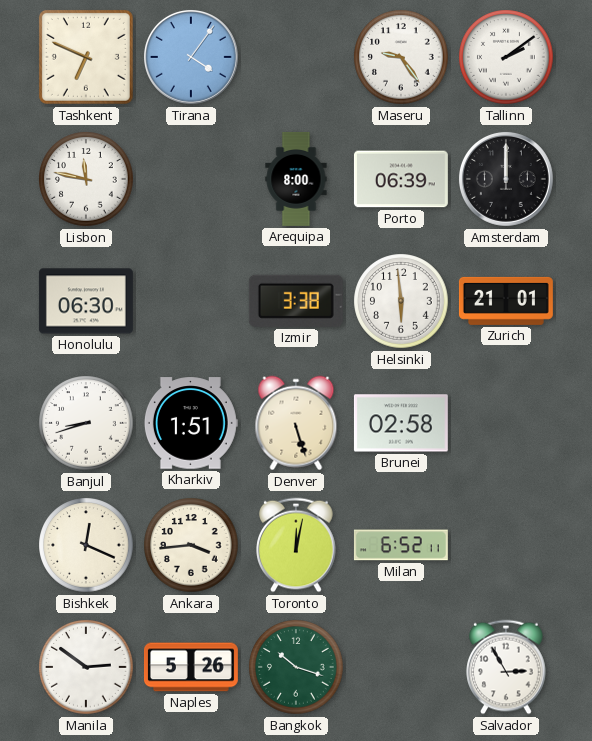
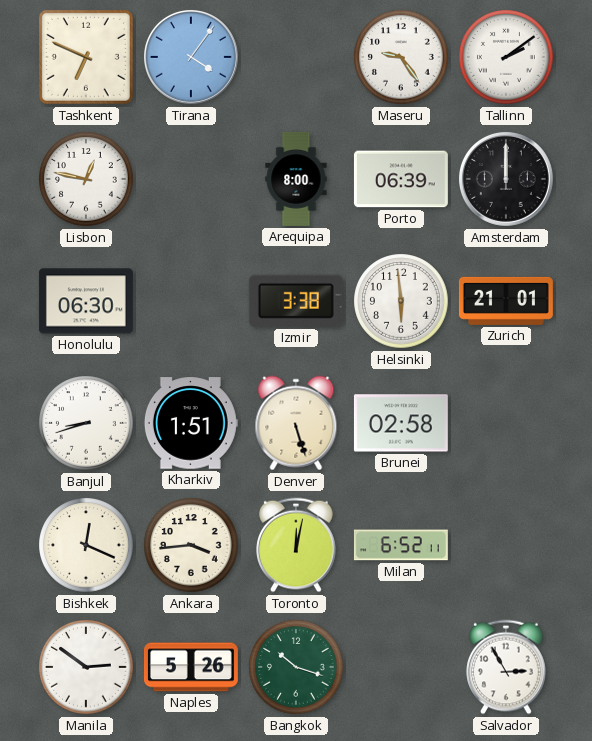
Lisbon: 11:47 -> 12:47 (86, 179)
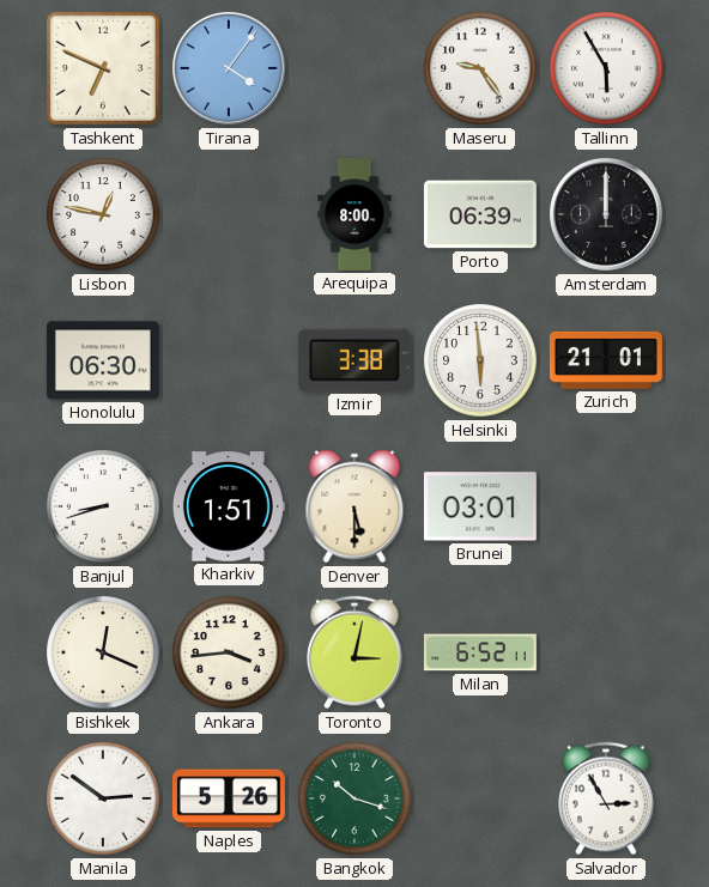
Tallinn: 2:09 -> 5:55 (606, 68)
Denver: 5:27 -> 5:30 (354, 506)
Brunei: 02:58 -> 03:01 (480, 506)
Toronto: 12:02 -> 3:02 (354, 652)
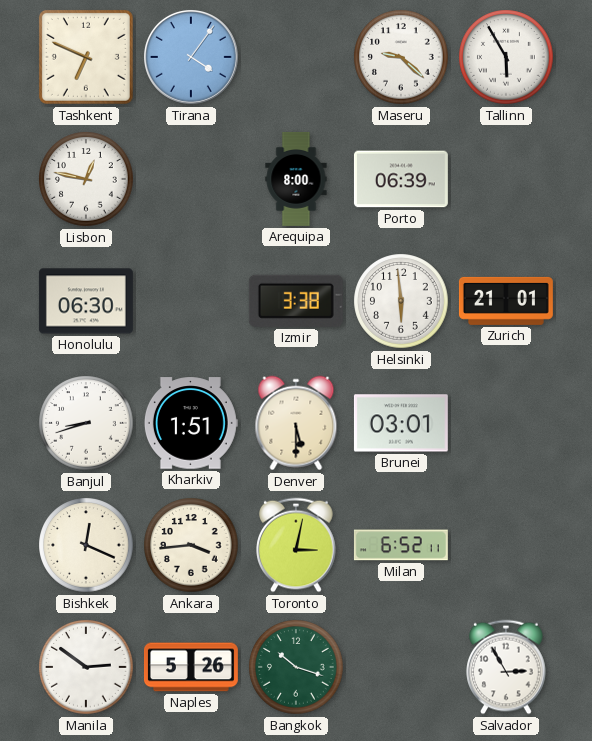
Maseru: 9:24 -> 9:22 (401, 57)
Amsterdam: 12:00 -> none (606, 214)
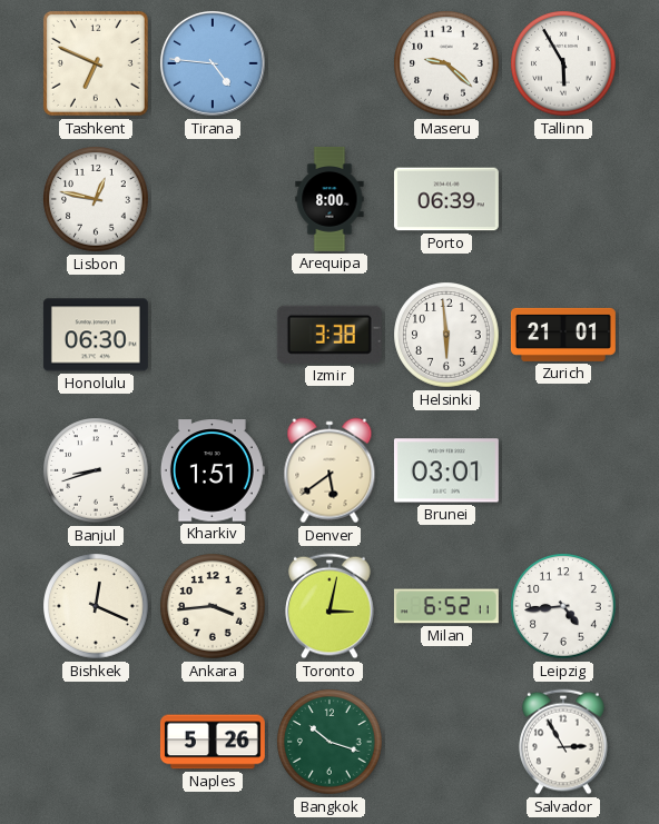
Tirana: 4:06 -> 4:46 (213, 63)
Denver: 5:30 -> 5:39 (329, 470)
Leipzig: none -> 4:44 (563, 606)
Manila: 2:51 -> none (86, 667)
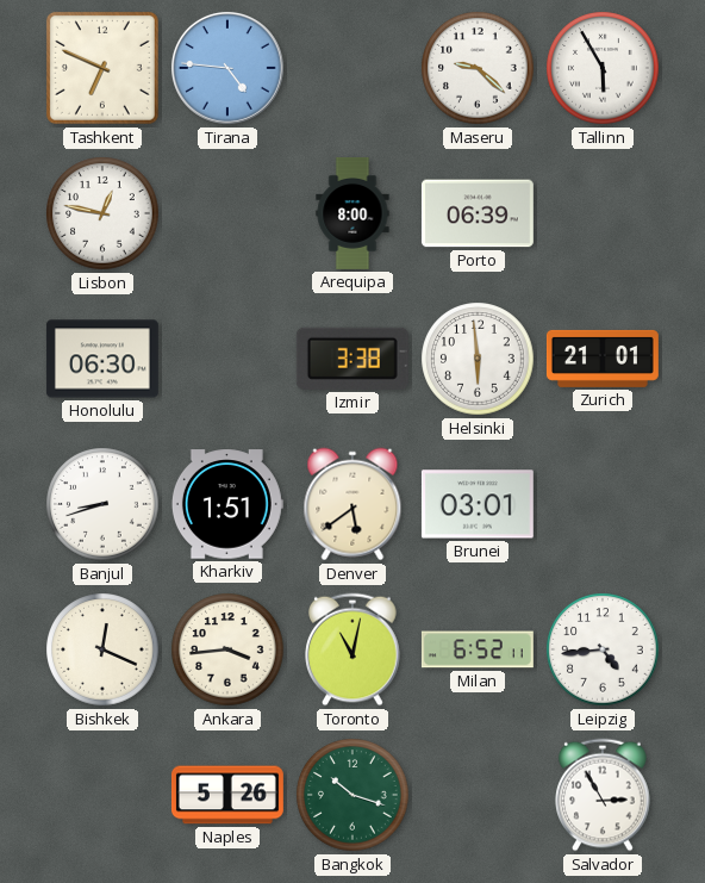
Toronto: 3:02 -> 11:02 (352, 649)
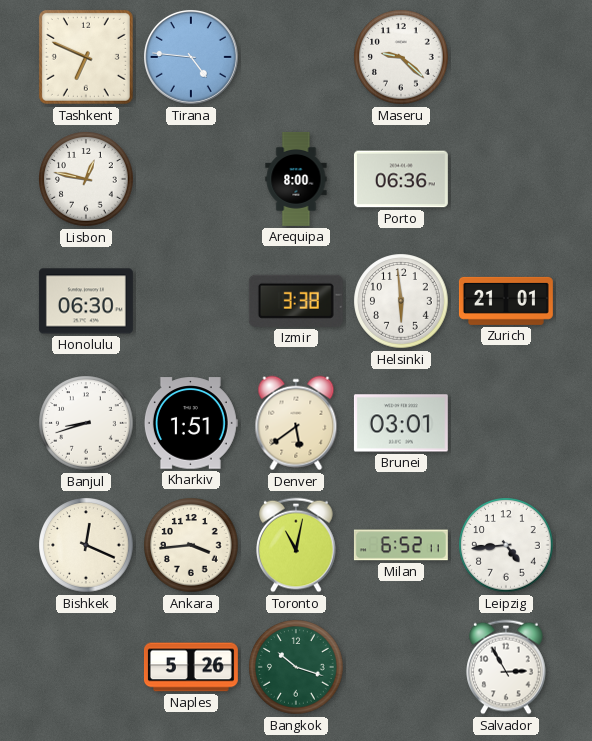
Tallinn: 5:55 -> none (603, 68)
Porto: 06:39 -> 06:36 (401, 179)
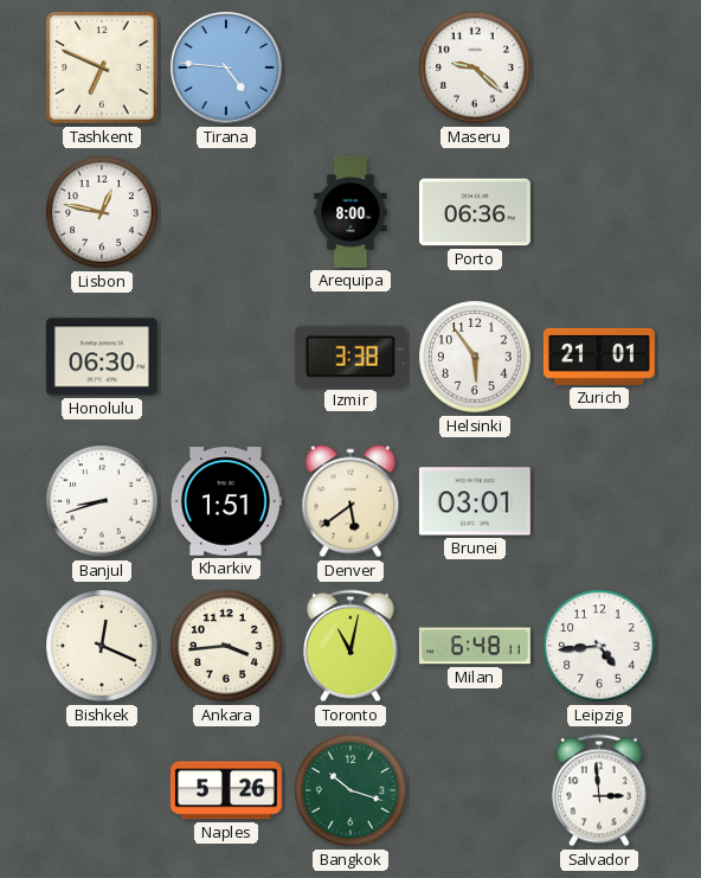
Helsinki: 5:59 -> 5:54 (475, 357)
Milan: 6:52 -> 6:48 (475, 646)
Salvador: 2:55 -> 2:59 (599, 790)
